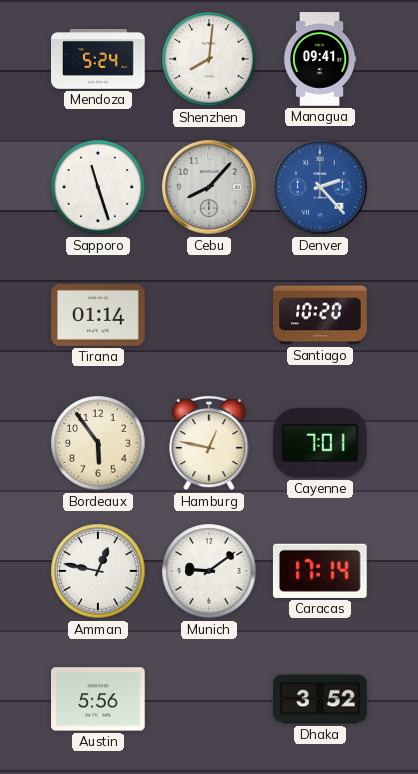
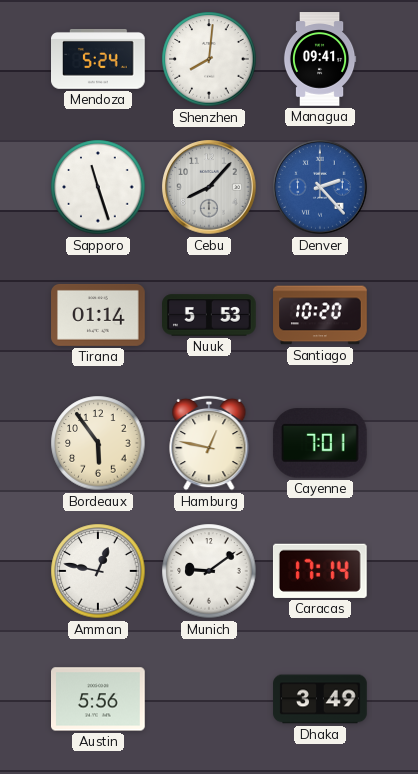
Nuuk: none -> 5:53 (210, 315)
Dhaka: 3:52 -> 3:49 (320, 699)
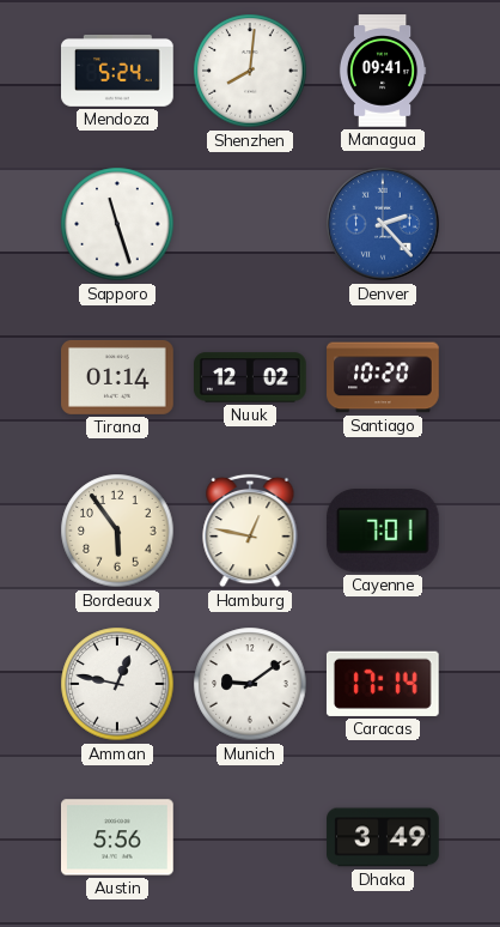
Cebu: 8:07 -> none (209, 187)
Nuuk: 5:53 -> 12:02 (251, 377)
